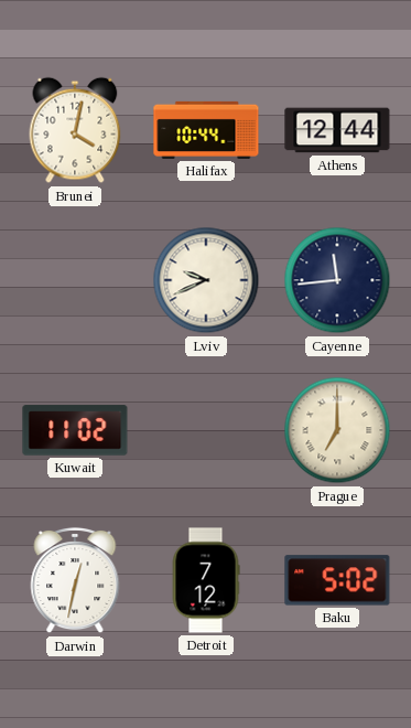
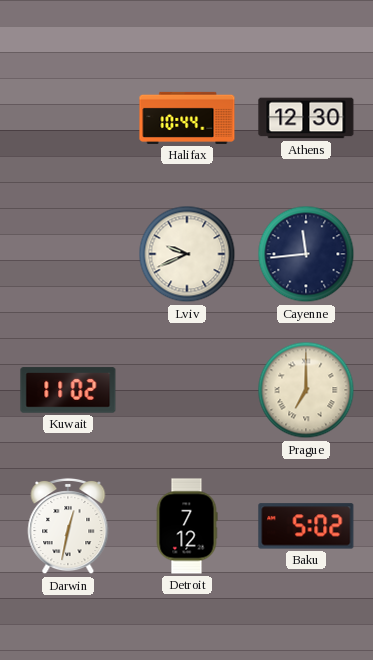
Brunei: 4:02 -> none (75, 130)
Athens: 12:44 -> 12:30 (306, 118)
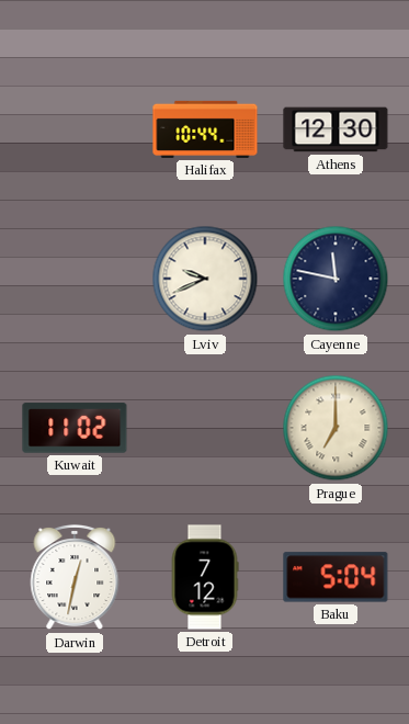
Cayenne: 11:44 -> 11:47 (336, 279)
Baku: 5:02 -> 5:04 (336, 577)
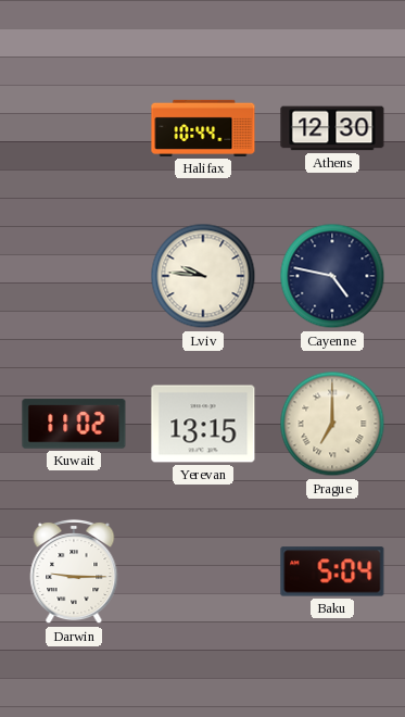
Lviv: 9:41 -> 9:46 (203, 276)
Cayenne: 11:47 -> 4:47 (332, 276)
Yerevan: none -> 13:15 (203, 424)
Darwin: 12:32 -> 9:15 (74, 571)
Detroit: 7:12 -> none (205, 577)
